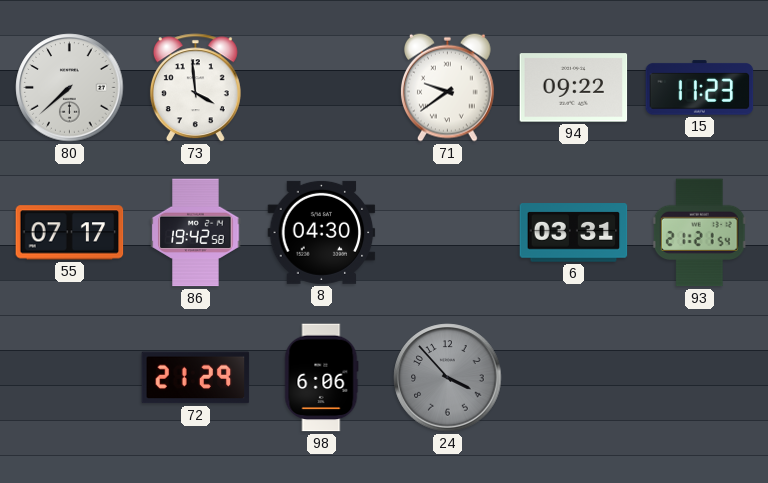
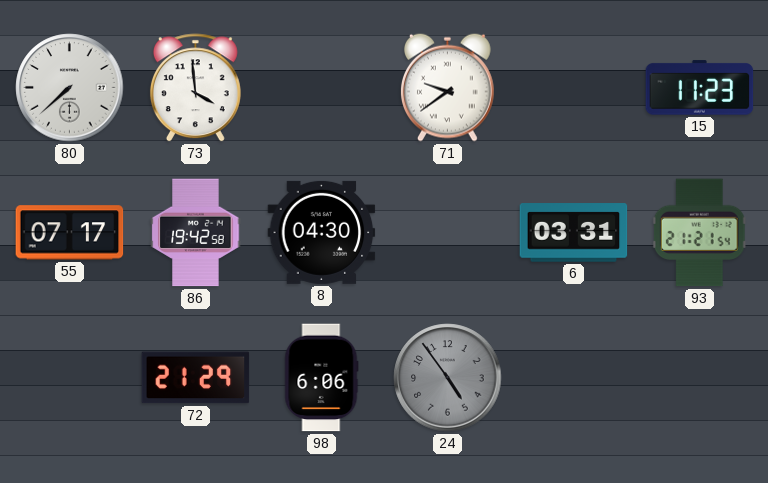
94: 09:22 -> none (574, 88)
24: 3:53 -> 4:54 (448, 378)
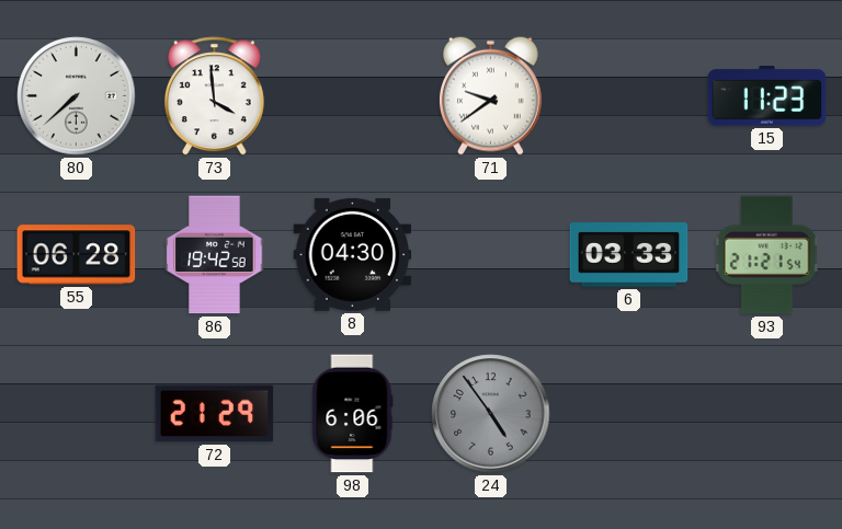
55: 07:17 -> 06:28 (77, 255)
6: 03:31 -> 03:33 (629, 255)
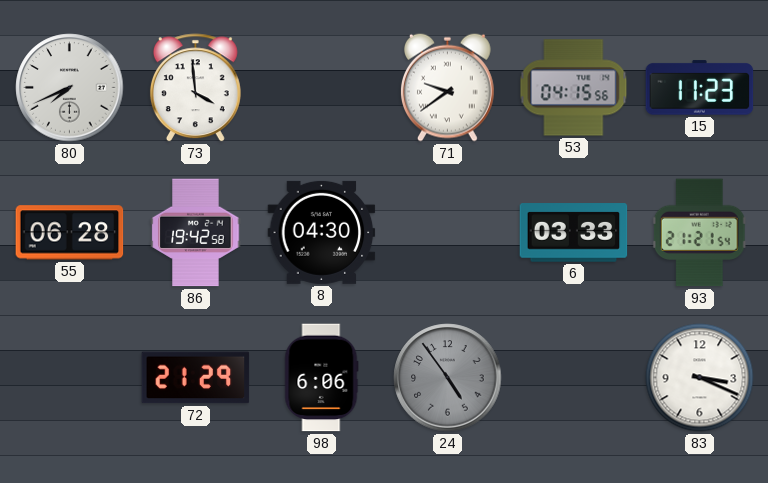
80: 7:38 -> 7:41 (70, 88)
53: none -> 04:15 (574, 88)
83: none -> 3:19 (700, 378)
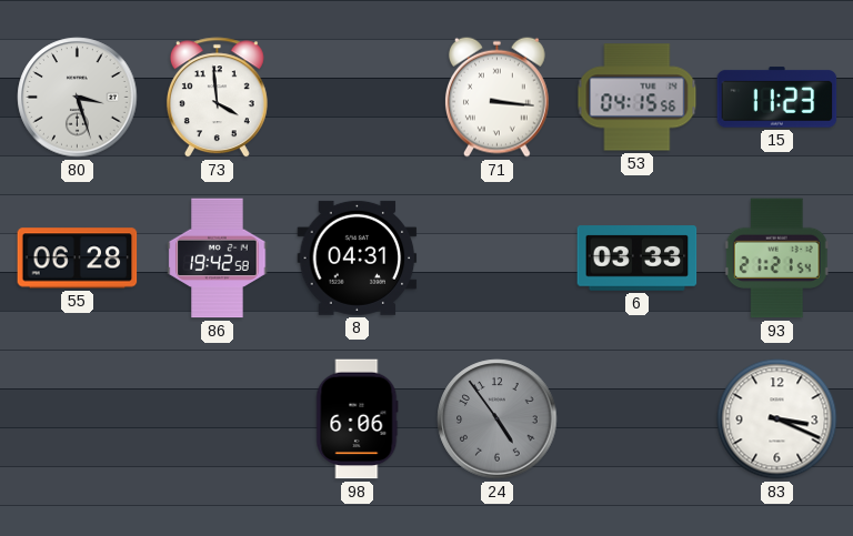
80: 7:41 -> 3:27 (78, 98)
71: 9:39 -> 3:16 (496, 97)
8: 04:30 -> 04:31 (358, 257)
72: 21:29 -> none (196, 378)
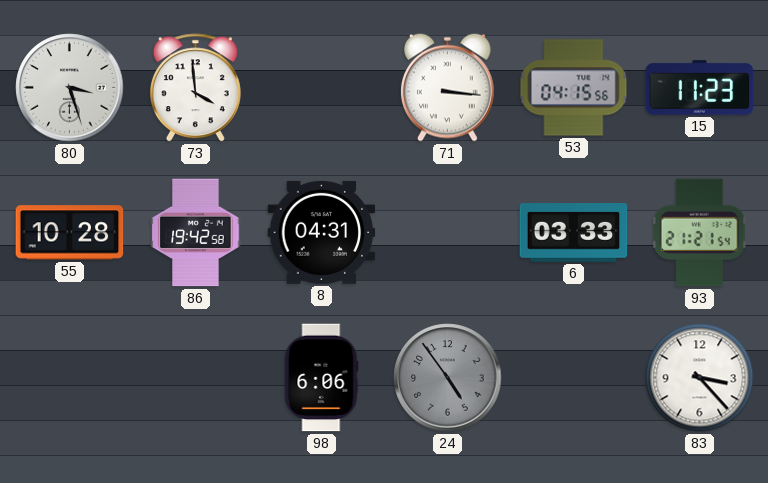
55: 06:28 -> 10:28 (70, 233)
83: 3:19 -> 3:23 (700, 378)
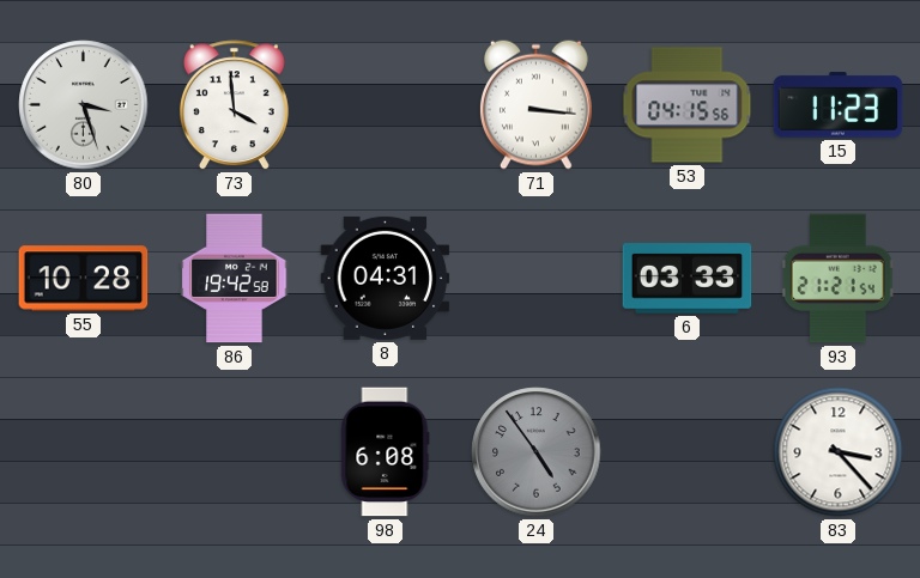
98: 6:06 -> 6:08 (386, 452)
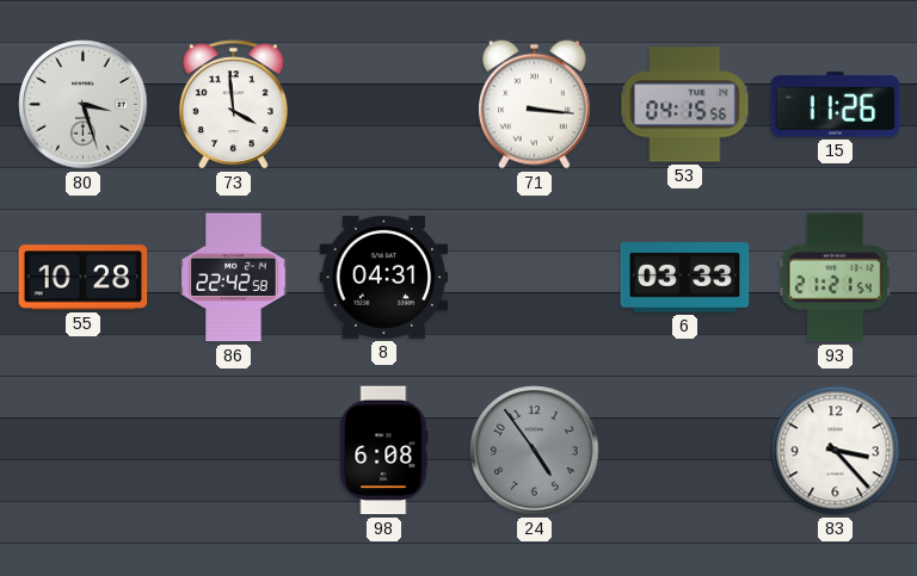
15: 11:23 -> 11:26 (836, 105)
86: 19:42 -> 22:42 (234, 278)
